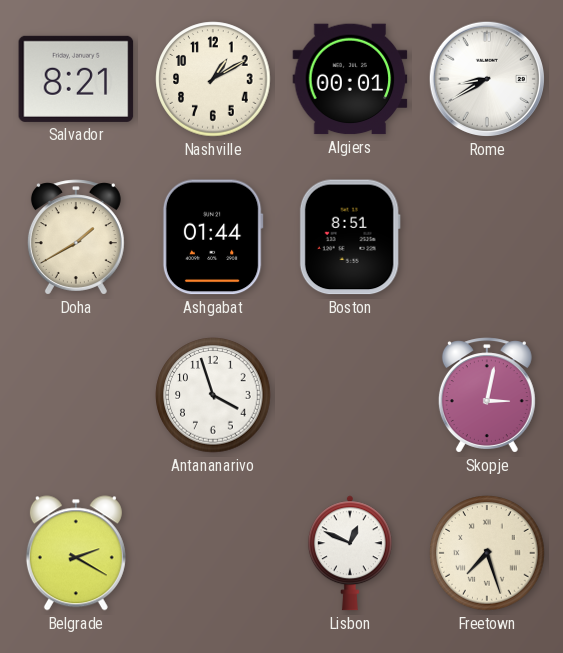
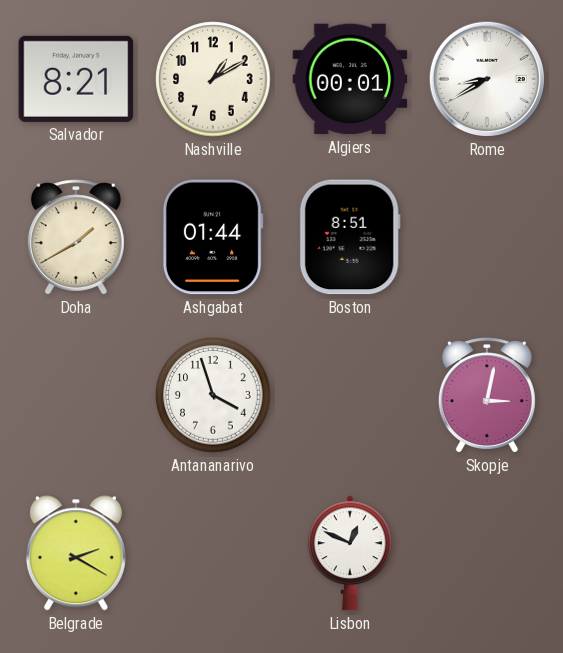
Freetown: 7:27 -> none (487, 553)
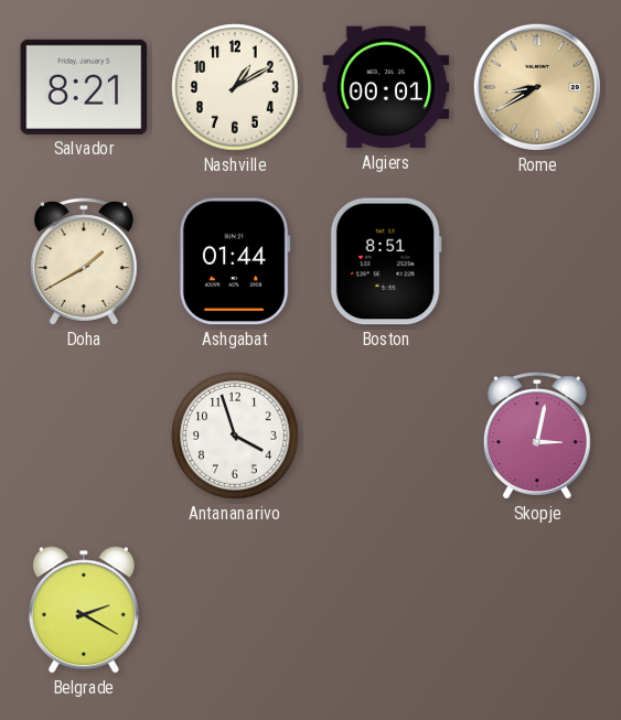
Rome dial: white -> champagne (537, 87)
Lisbon: 12:49 -> none (350, 553)
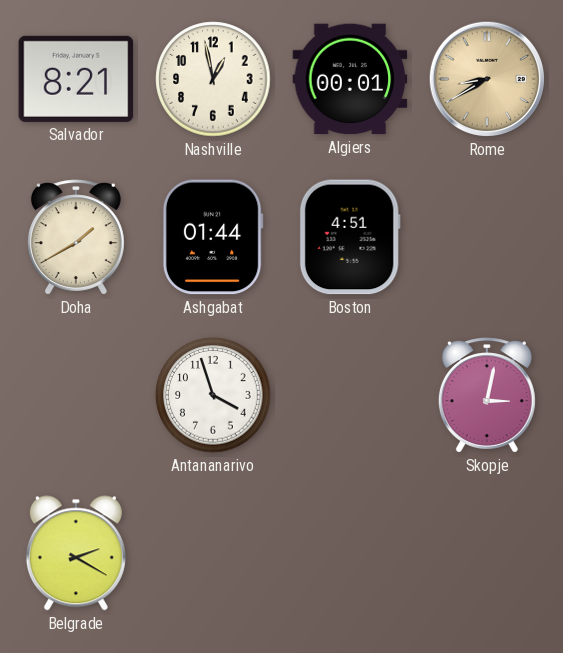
Nashville: 1:10 -> 12:58 (213, 79)
Boston: 8:51 -> 4:51 (350, 237)
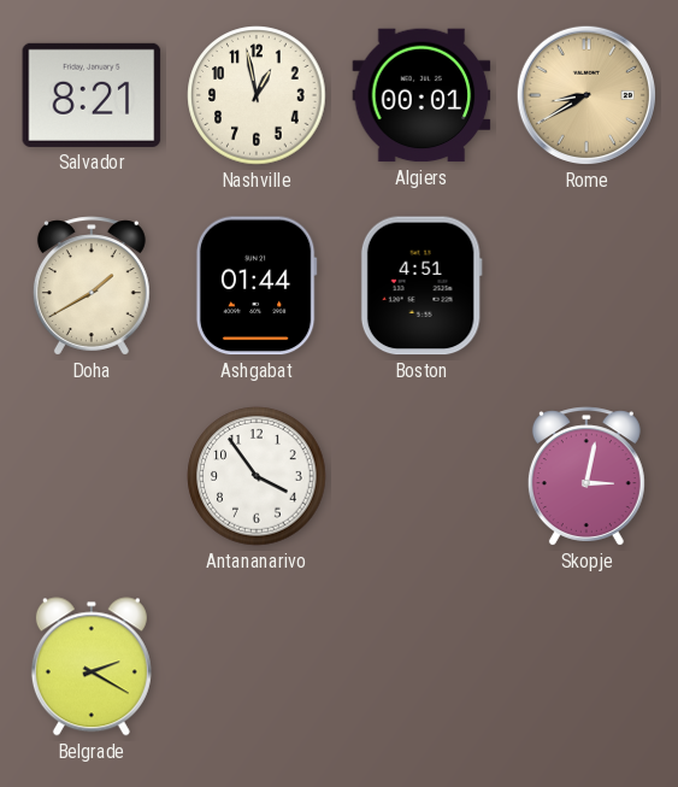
Antananarivo: 3:57 -> 3:54 (257, 476)
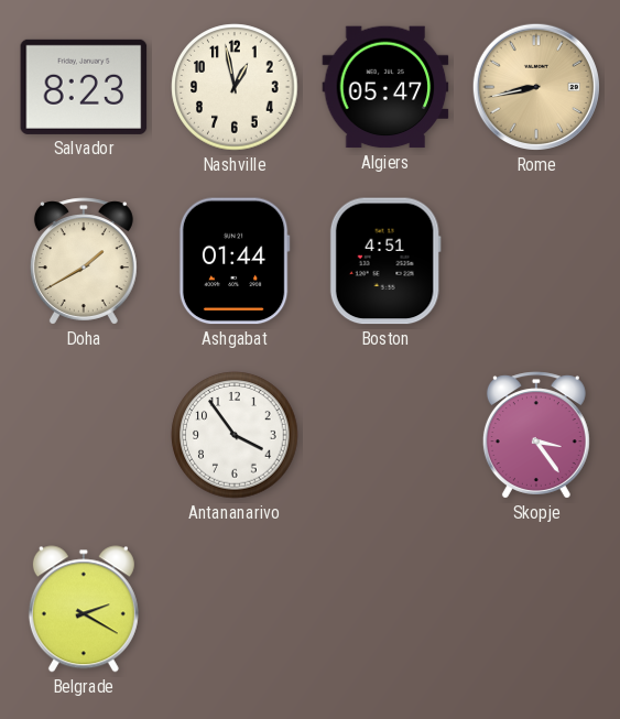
Salvador: 8:21 -> 8:23 (84, 87)
Algiers: 00:01 -> 05:47 (385, 87)
Rome: 8:40 -> 8:43 (536, 87)
Skopje: 3:02 -> 3:24 (536, 435)
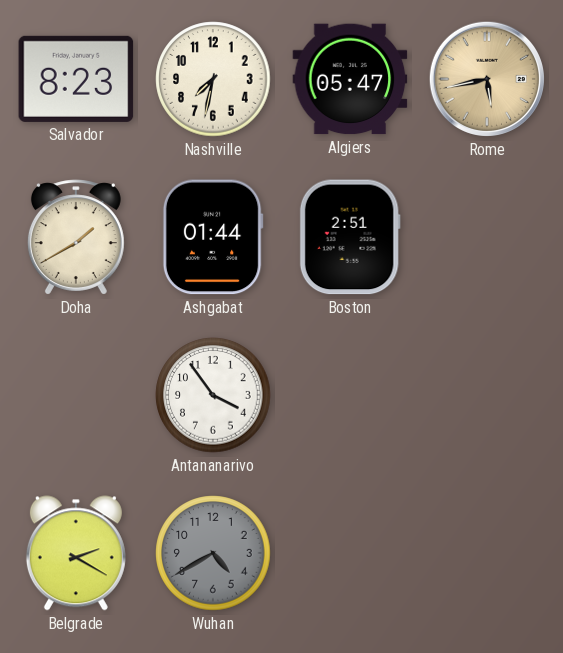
Nashville: 12:58 -> 7:32 (213, 79)
Rome: 8:43 -> 5:43 (487, 79)
Boston: 4:51 -> 2:51 (350, 237)
Skopje: 3:24 -> none (536, 435)
Wuhan: none -> 4:40 (213, 553)
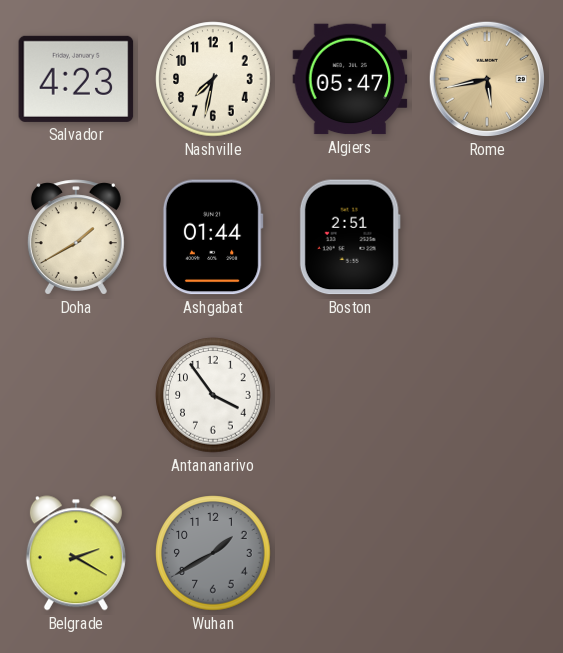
Salvador: 8:23 -> 4:23 (76, 79)
Wuhan: 4:40 -> 1:40 (213, 553)
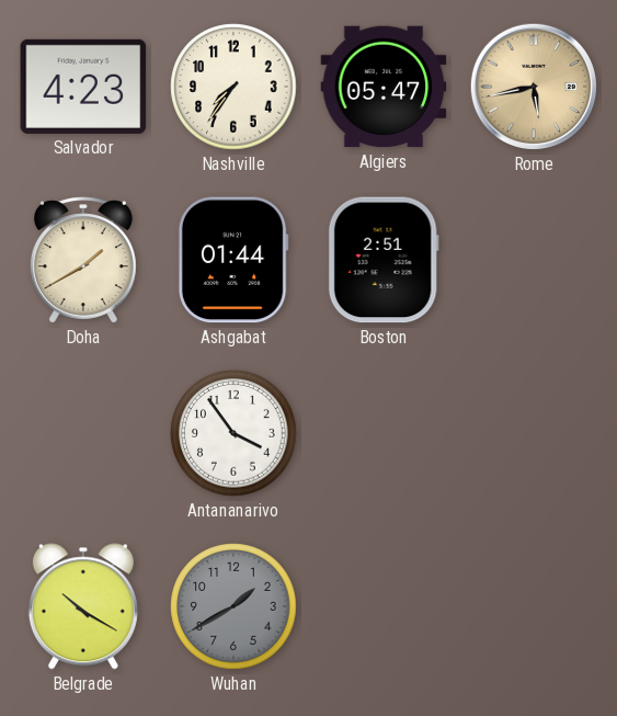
Nashville: 7:32 -> 7:36 (233, 87)
Belgrade: 2:20 -> 10:20 (83, 606)
